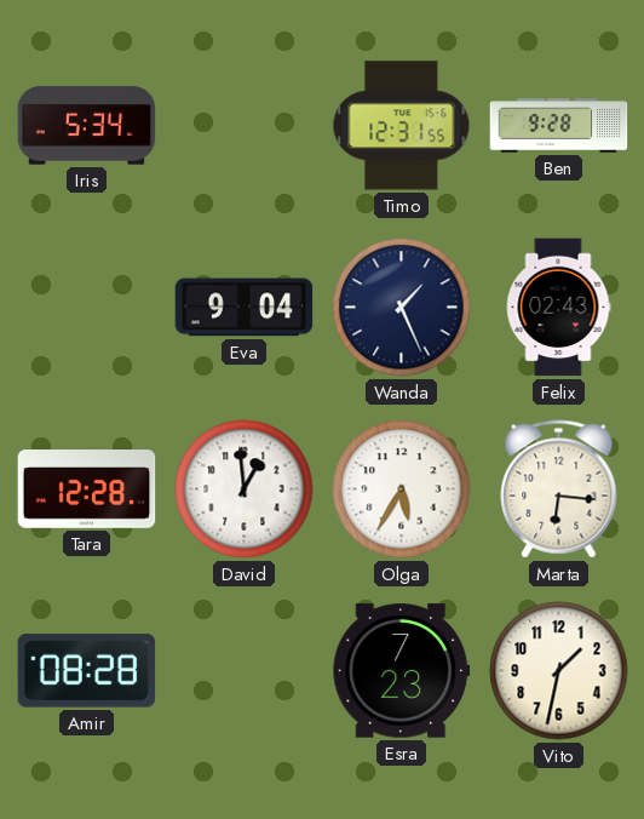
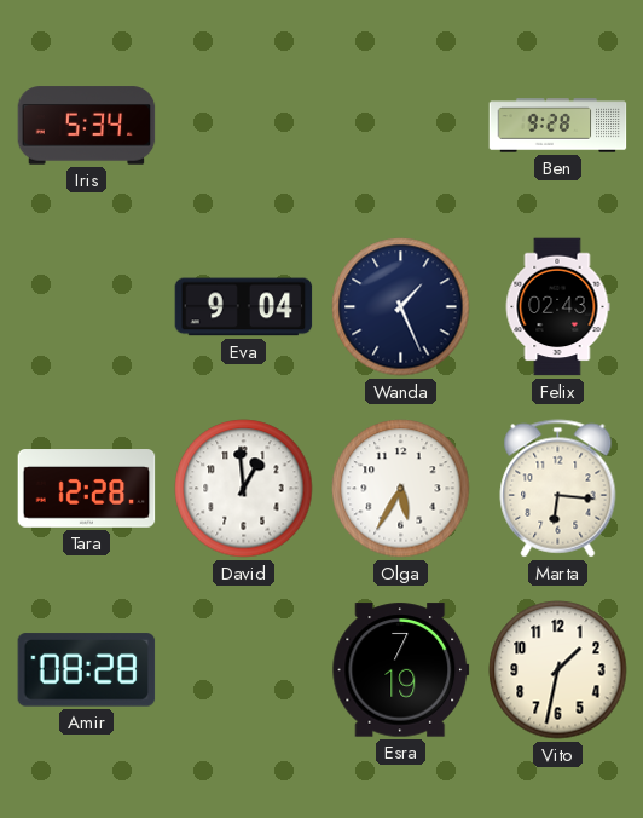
Timo: 12:31 -> none (402, 126)
Esra: 7:23 -> 7:19 (401, 670)
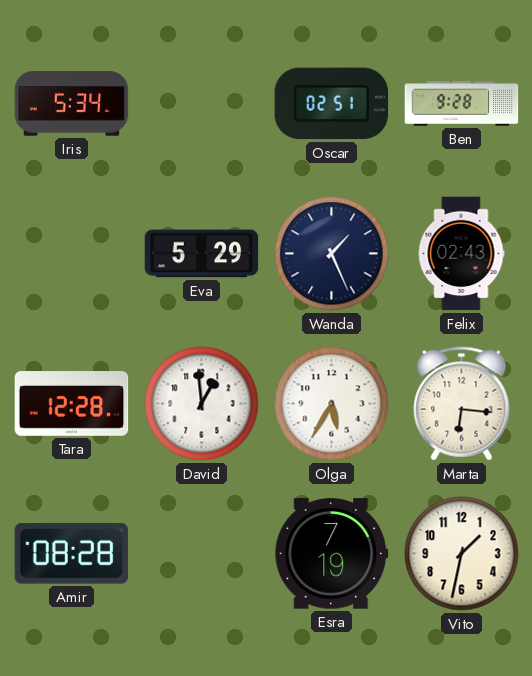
Oscar: none -> 02:51 (332, 104)
Eva: 9:04 -> 5:29 (202, 254)
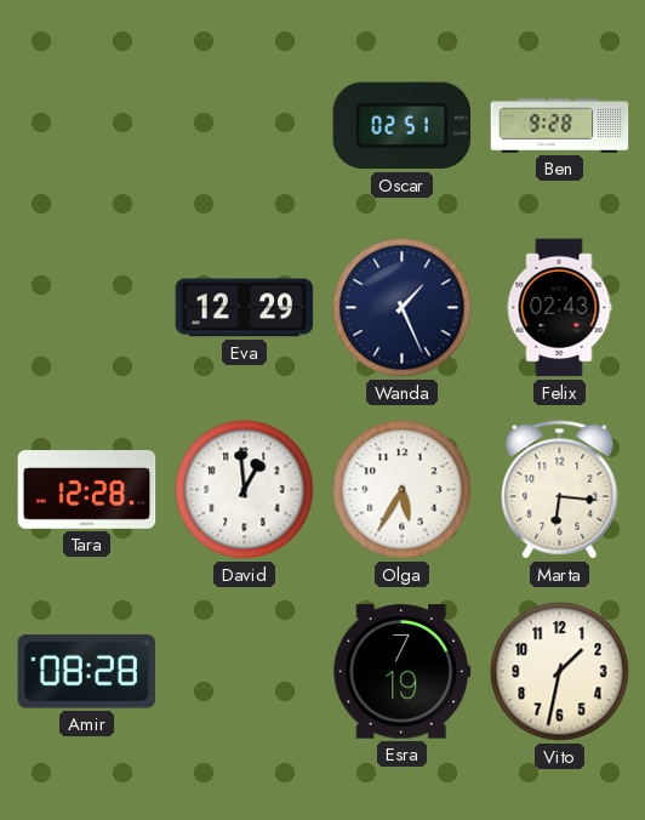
Iris: 5:34 -> none (72, 104)
Eva: 5:29 -> 12:29 (245, 308)
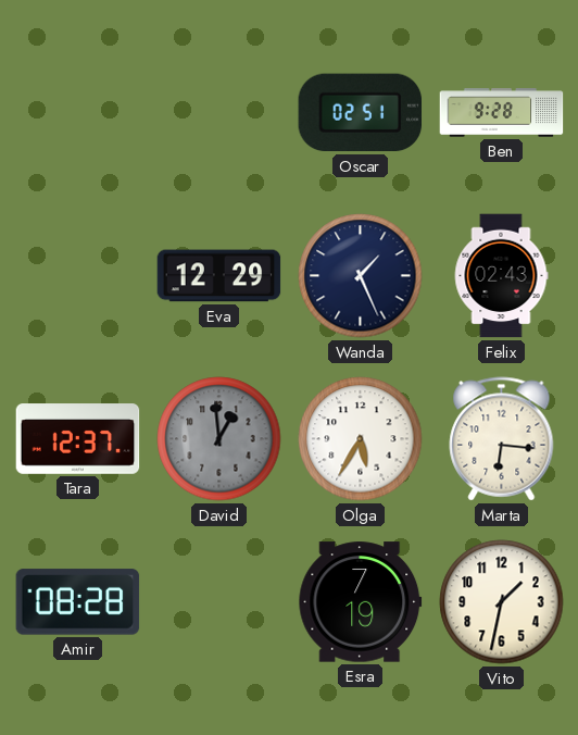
Tara: 12:28 -> 12:37 (78, 439)
David dial: white -> grey (219, 439)
